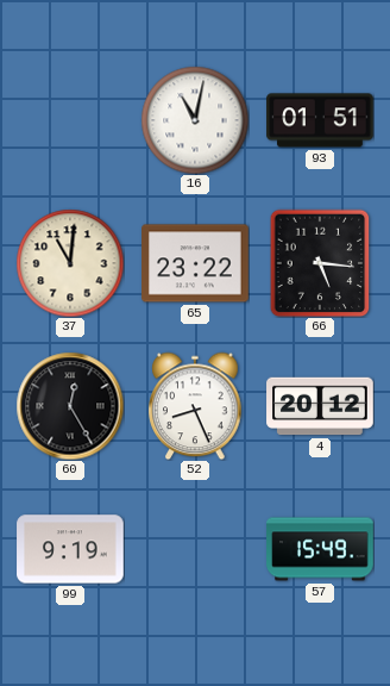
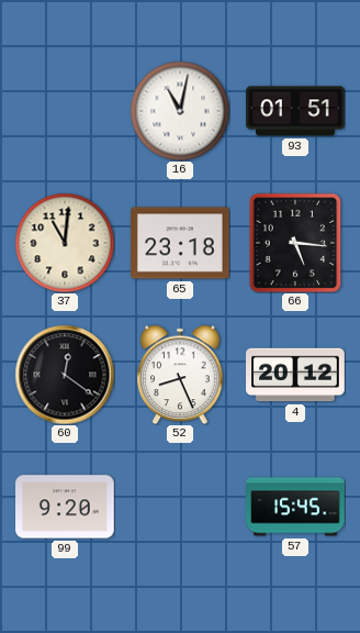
65: 23:22 -> 23:18 (180, 243)
60: 12:25 -> 12:21 (65, 375)
99: 9:19 -> 9:20 (65, 507)
57: 15:49 -> 15:45 (295, 507)
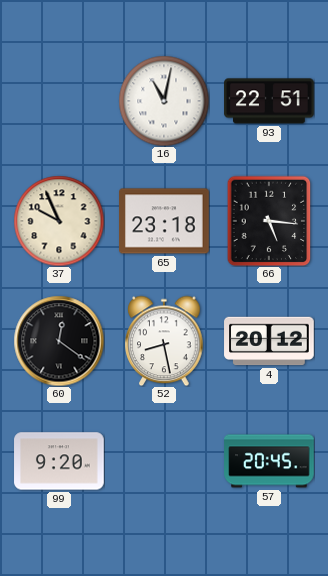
93: 01:51 -> 22:51 (269, 101)
37: 11:01 -> 9:56 (59, 221)
52: 8:26 -> 8:28 (164, 341)
57: 15:45 -> 20:45 (269, 461)
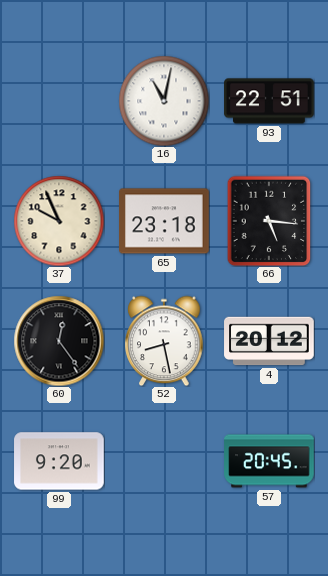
60: 12:21 -> 12:24 (59, 341)
